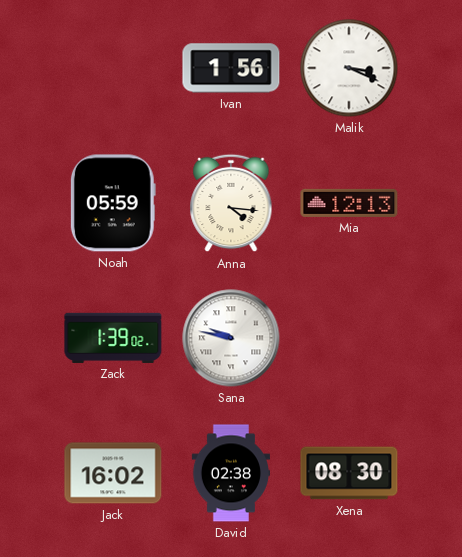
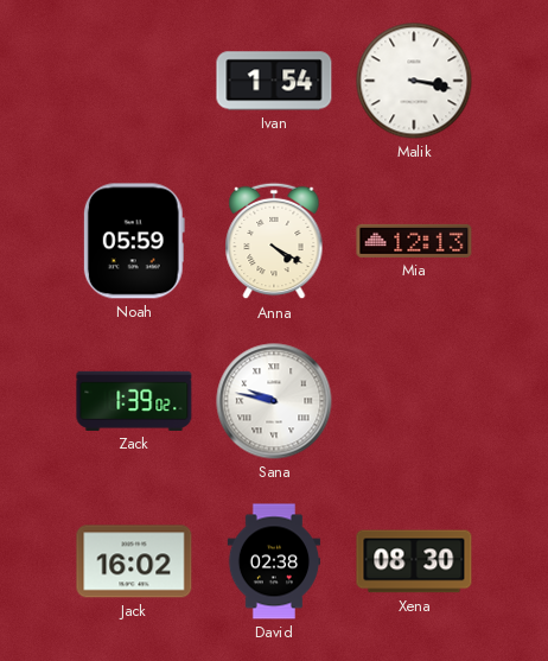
Ivan: 1:56 -> 1:54 (274, 81)
Malik: 3:19 -> 3:17 (414, 81)
Anna: 4:16 -> 4:20 (274, 241)
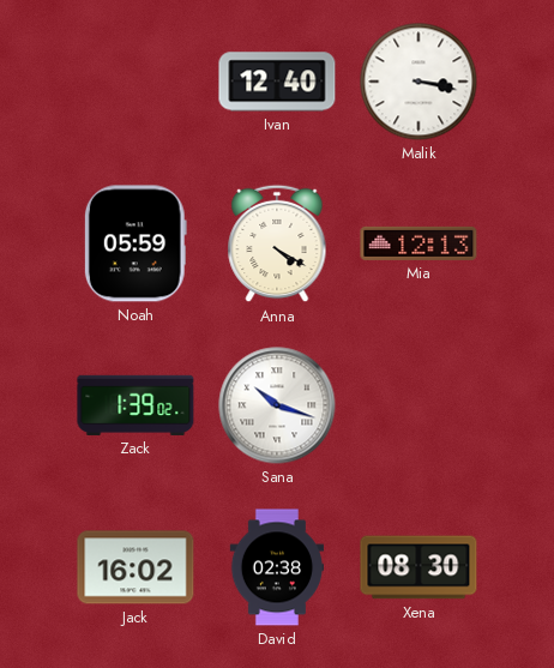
Ivan: 1:54 -> 12:40 (277, 82)
Sana: 9:47 -> 10:18 (277, 405)
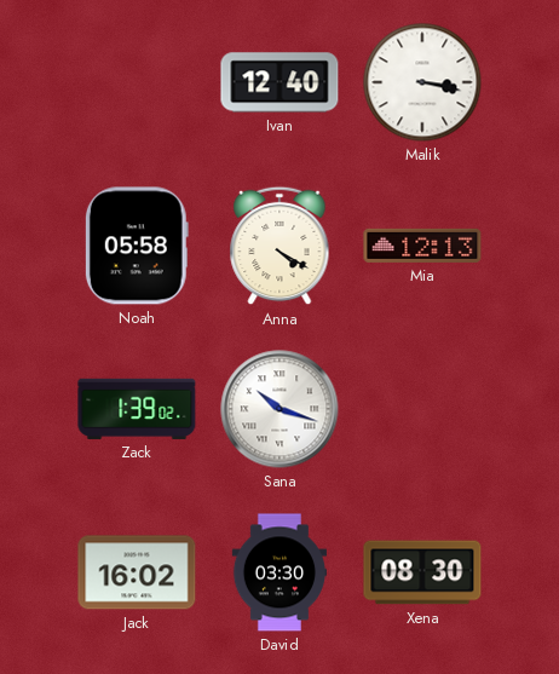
Noah: 05:59 -> 05:58 (137, 246)
David: 02:38 -> 03:30 (278, 572)
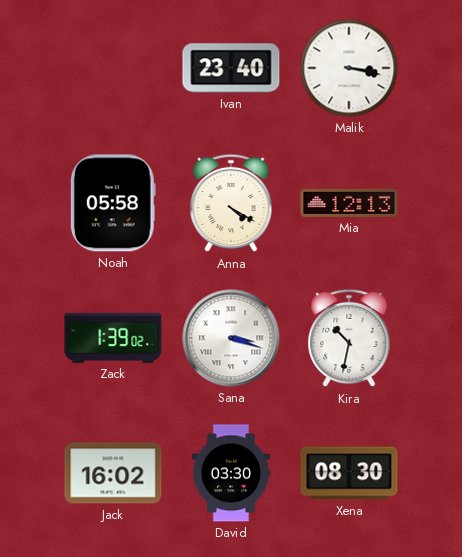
Ivan: 12:40 -> 23:40 (231, 68)
Sana: 10:18 -> 3:18 (231, 338)
Kira: none -> 10:32 (349, 338)
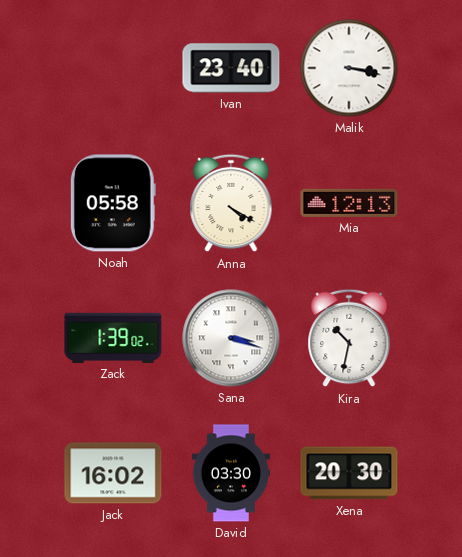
Xena: 08:30 -> 20:30 (349, 473)
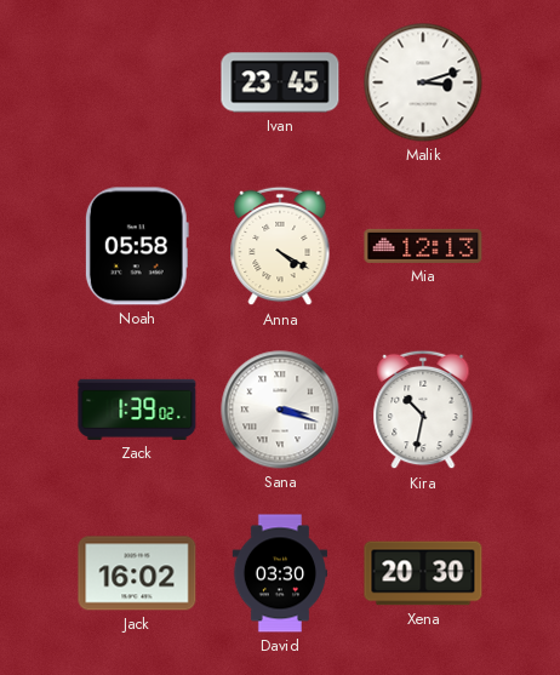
Ivan: 23:40 -> 23:45 (280, 82)
Malik: 3:17 -> 3:12 (423, 82)
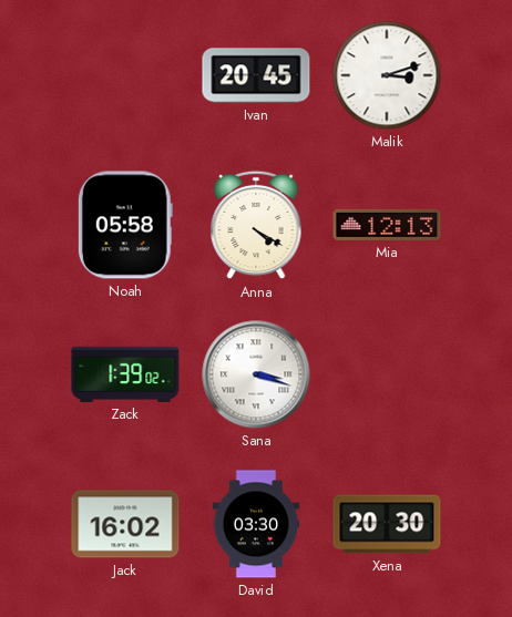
Ivan: 23:45 -> 20:45 (256, 75)
Kira: 10:32 -> none (423, 410)
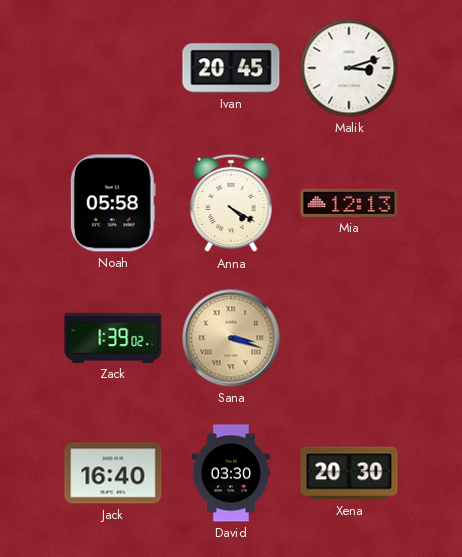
Sana dial: white -> champagne (231, 338)
Jack: 16:02 -> 16:40 (113, 473)
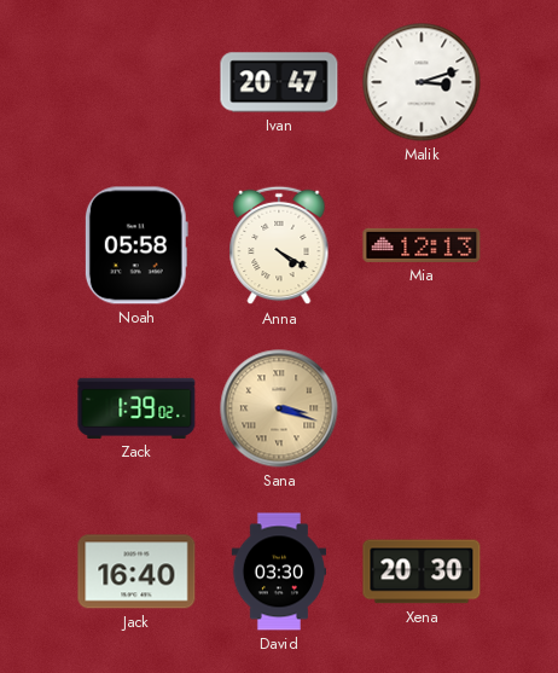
Ivan: 20:45 -> 20:47 (279, 82)
